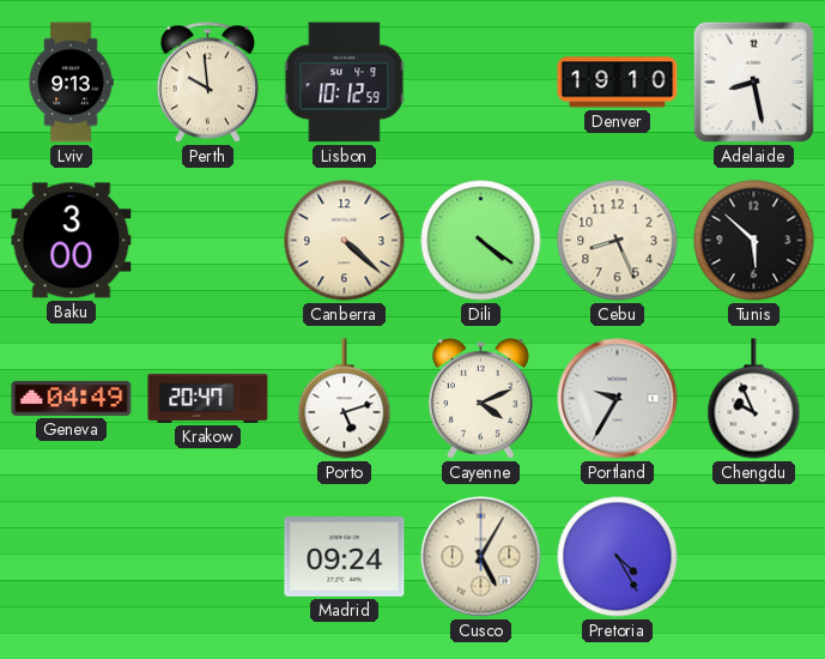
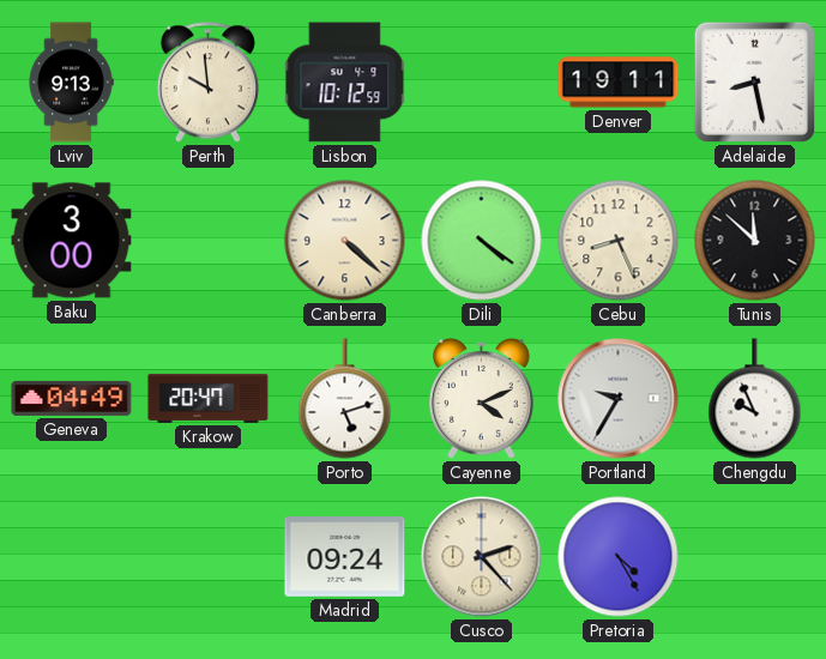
Denver: 19:10 -> 19:11 (619, 83)
Tunis: 5:52 -> 11:52 (755, 241)
Cusco: 5:05 -> 2:23 (482, 557)
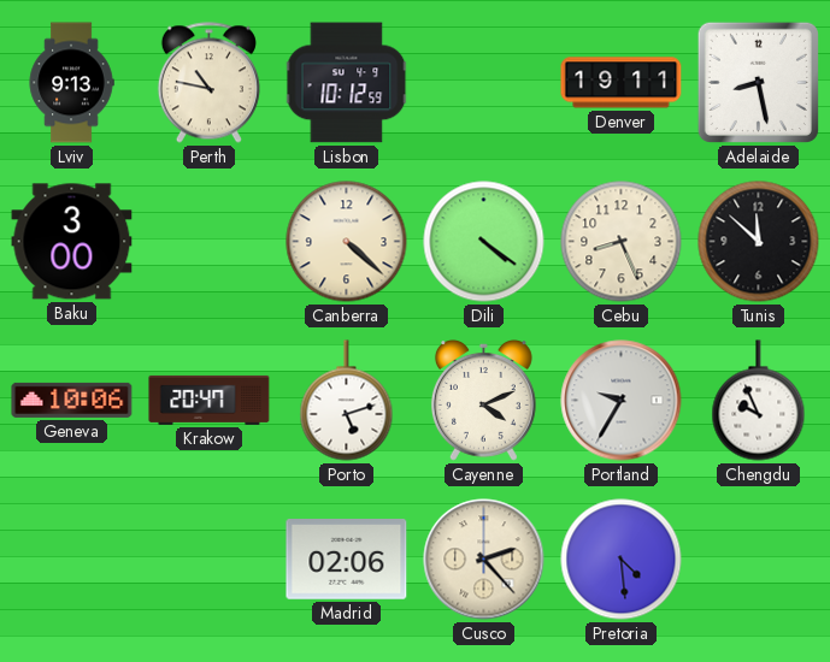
Perth: 9:59 -> 10:47 (208, 83)
Geneva: 04:49 -> 10:06 (72, 400)
Madrid: 09:24 -> 02:06 (347, 560)
Pretoria: 4:25 -> 4:29 (622, 560)
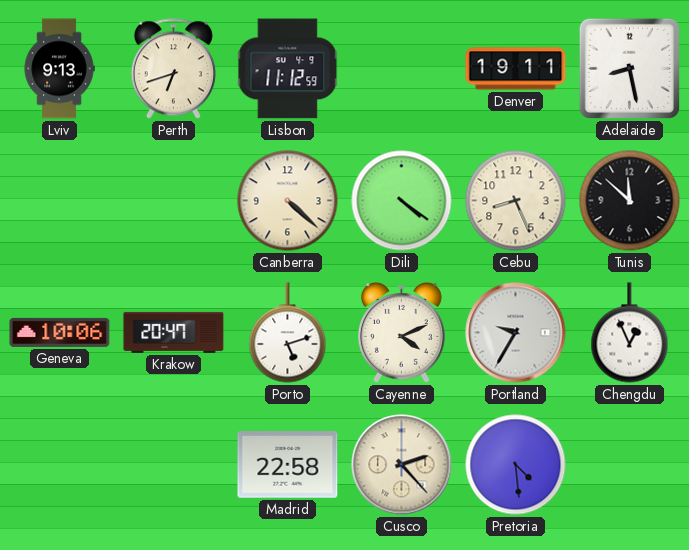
Perth: 10:47 -> 6:42 (173, 69)
Lisbon: 10:12 -> 11:12 (288, 69)
Baku: 3:00 -> none (72, 242)
Chengdu: 9:56 -> 12:56 (630, 333)
Madrid: 02:06 -> 22:58 (288, 465)
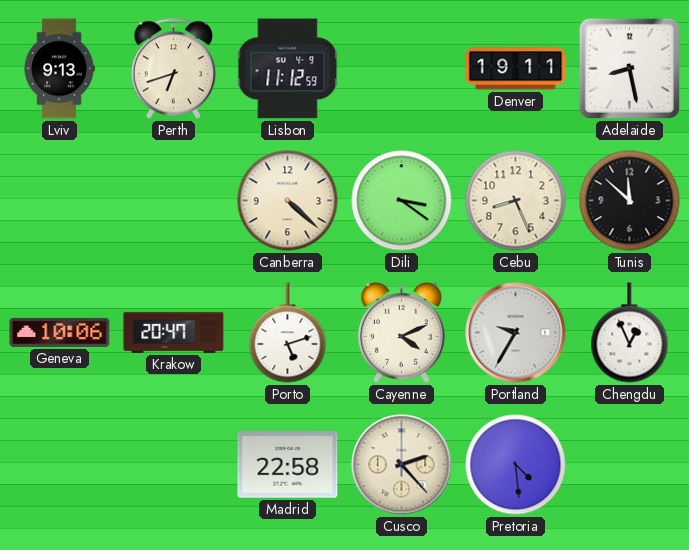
Dili: 4:21 -> 3:21 (402, 201)
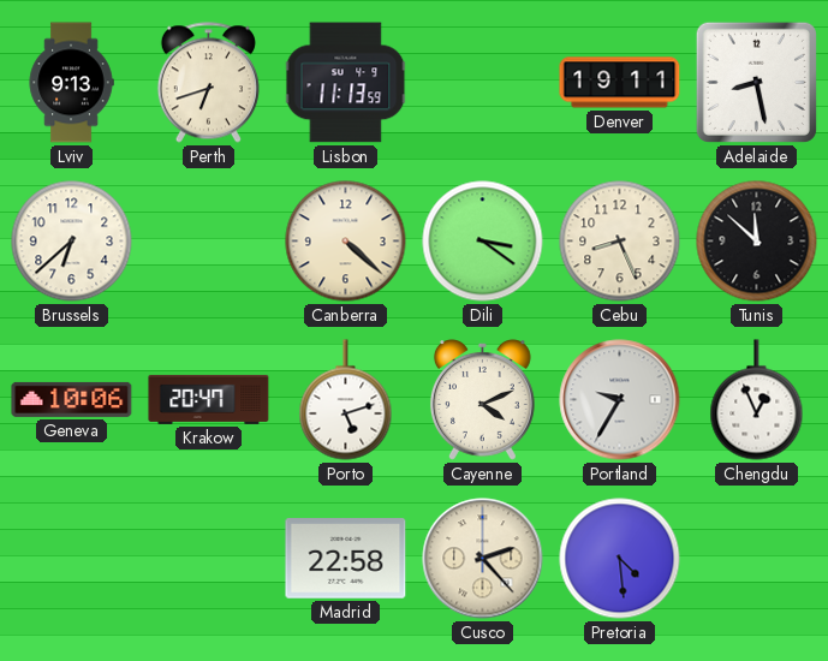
Lisbon: 11:12 -> 11:13 (346, 83)
Brussels: none -> 6:38 (72, 242)
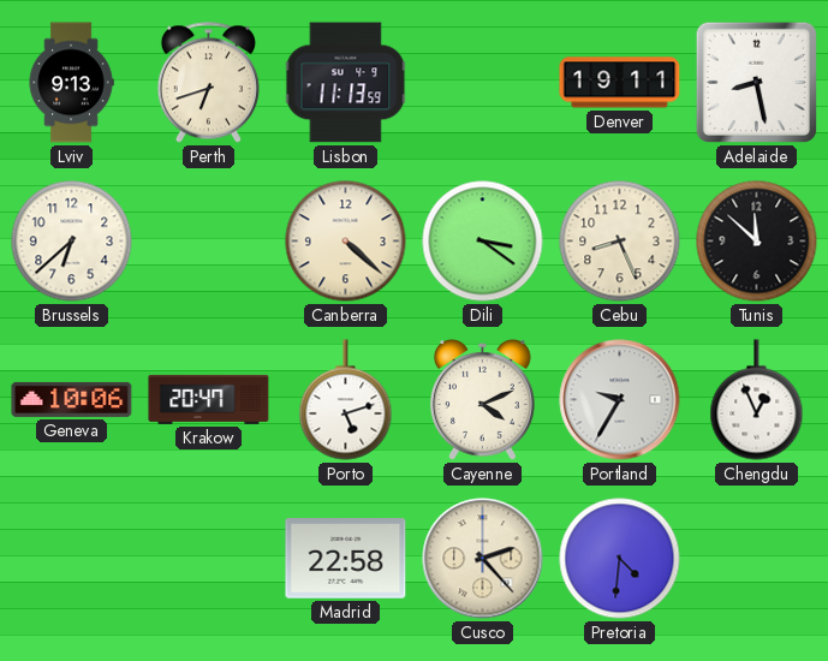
Pretoria: 4:29 -> 4:31 (620, 559)
